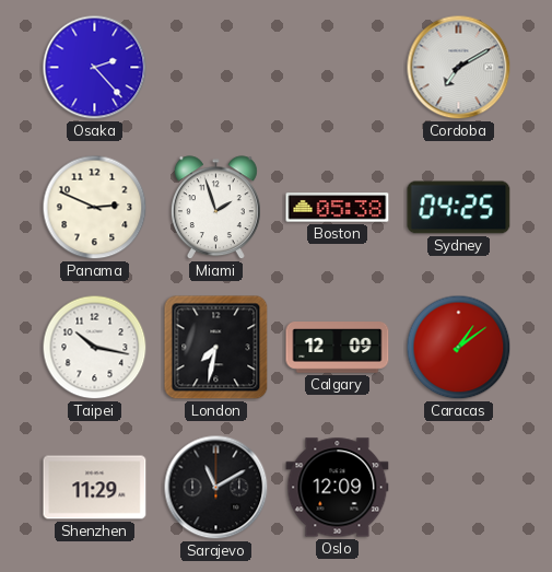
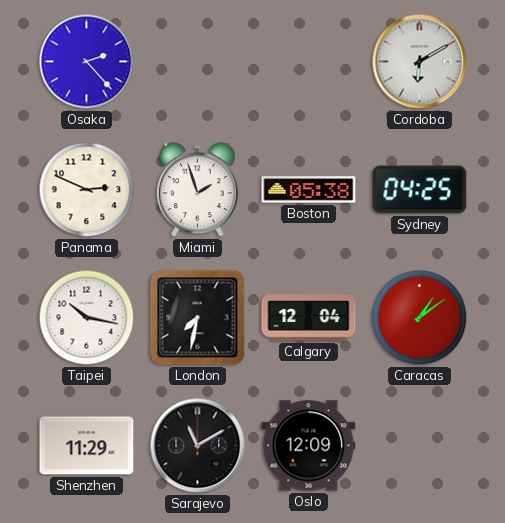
Cordoba: 7:10 -> 6:10 (420, 62)
Calgary: 12:09 -> 12:04 (309, 318)
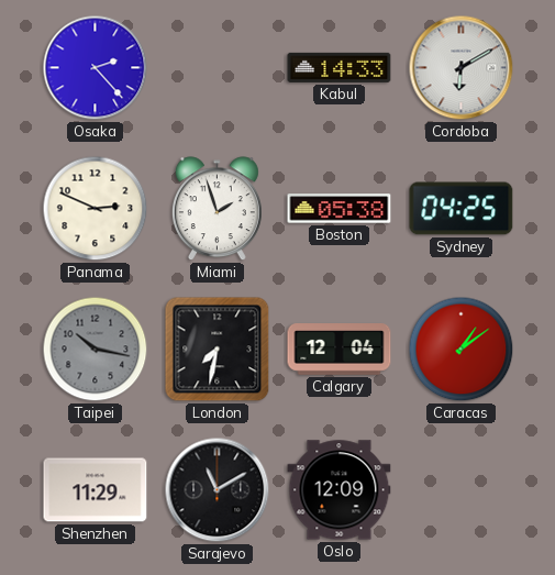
Kabul: none -> 14:33 (340, 67)
Taipei dial: white -> grey (96, 350)
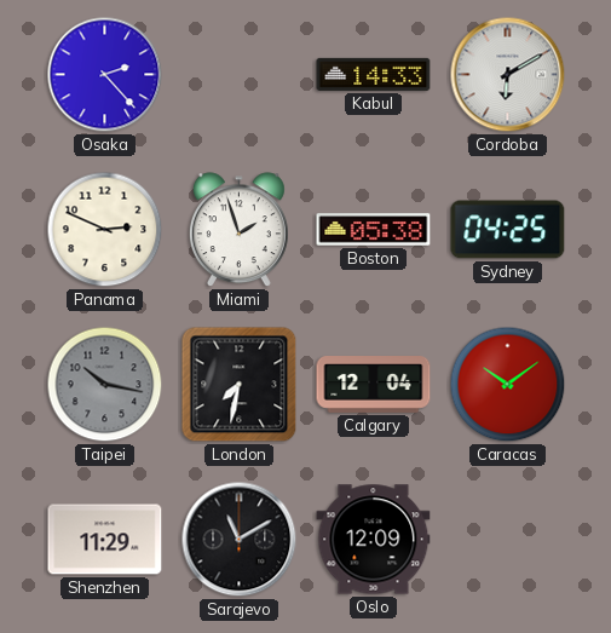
Caracas: 1:09 -> 10:09 (508, 385)
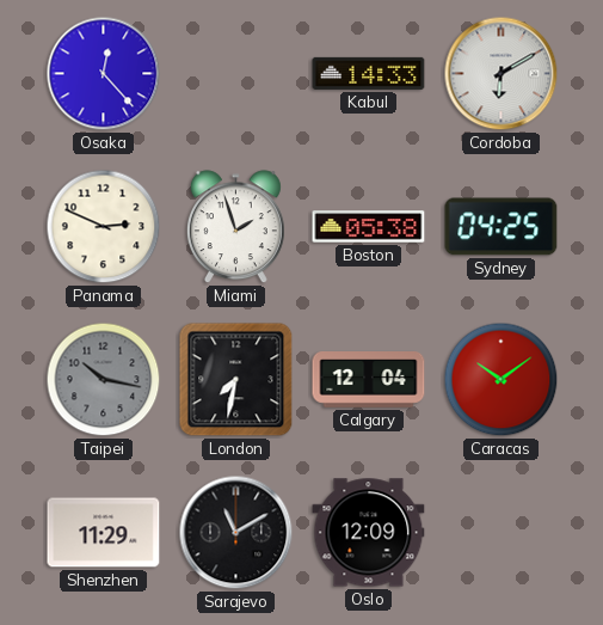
Osaka: 2:23 -> 12:23 (104, 74)
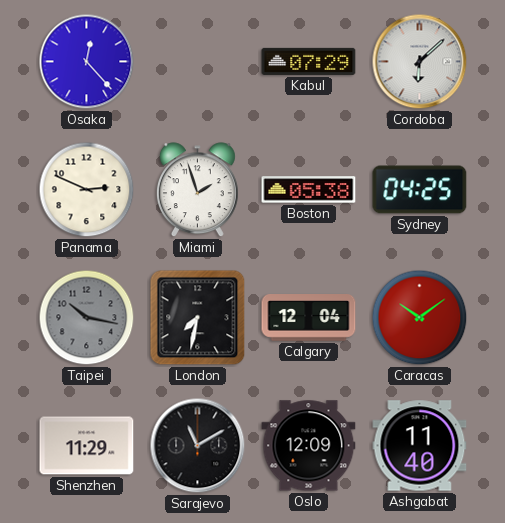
Kabul: 14:33 -> 07:29 (309, 61)
Cordoba: 6:10 -> 6:08 (420, 62)
Ashgabat: none -> 11:40 (420, 446)
